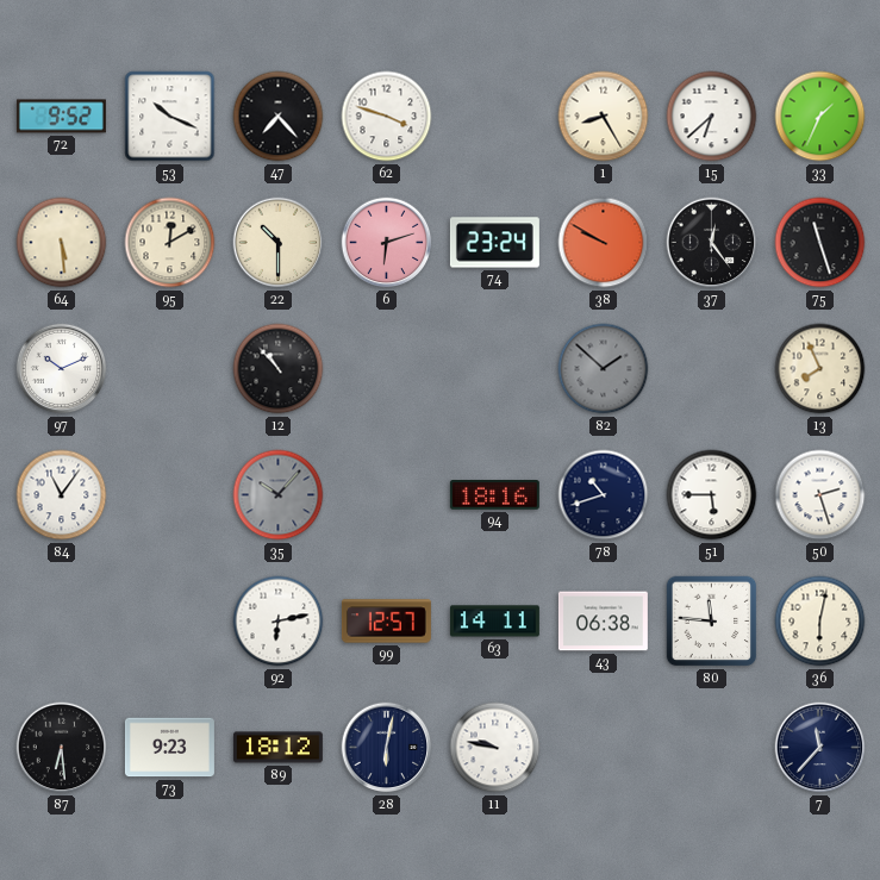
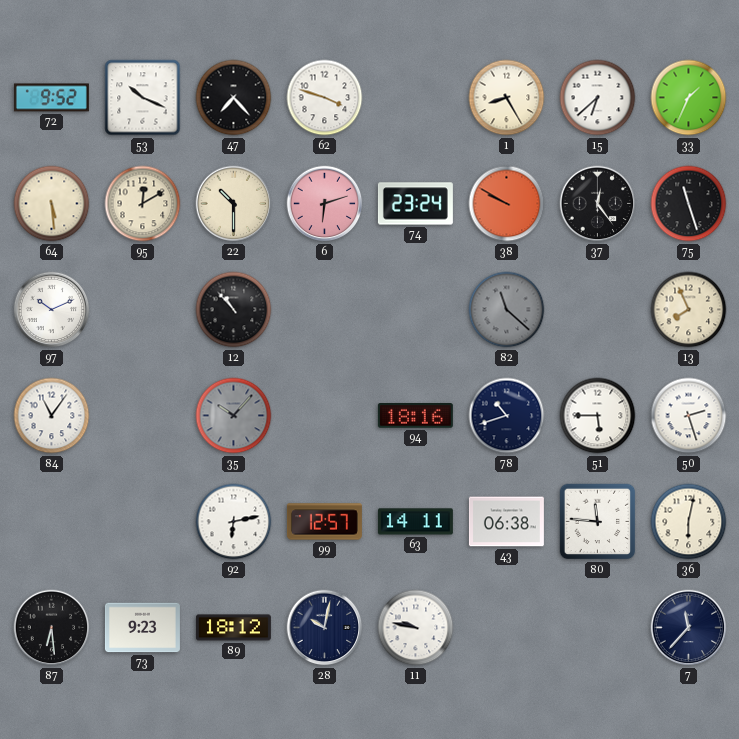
82: 1:52 -> 11:22 (507, 310)
28: 6:02 -> 10:02 (325, 628)
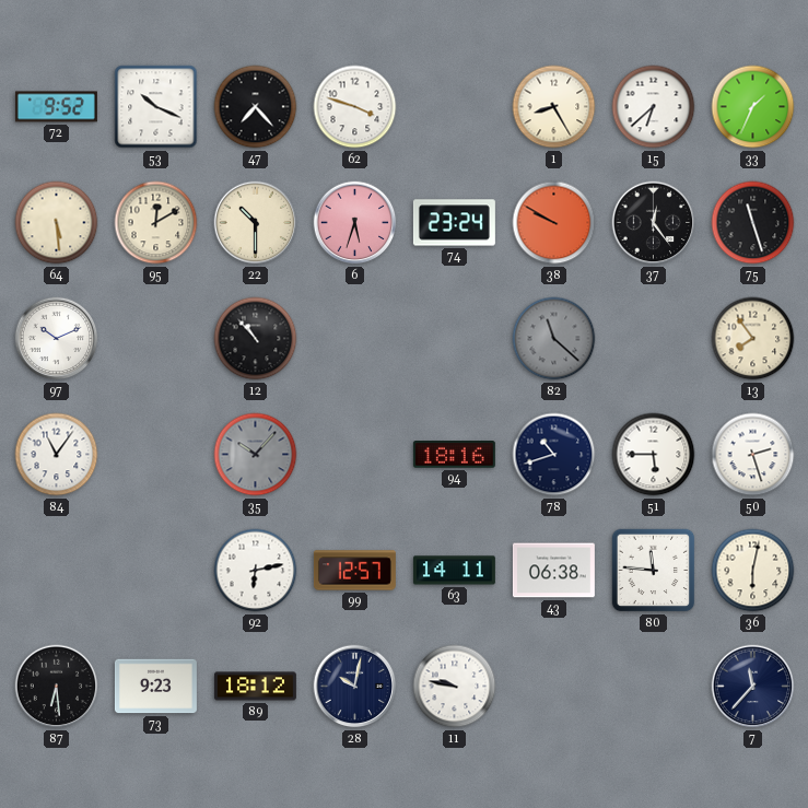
6: 6:12 -> 5:33 (355, 223)
13: 7:56 -> 7:54 (753, 339)
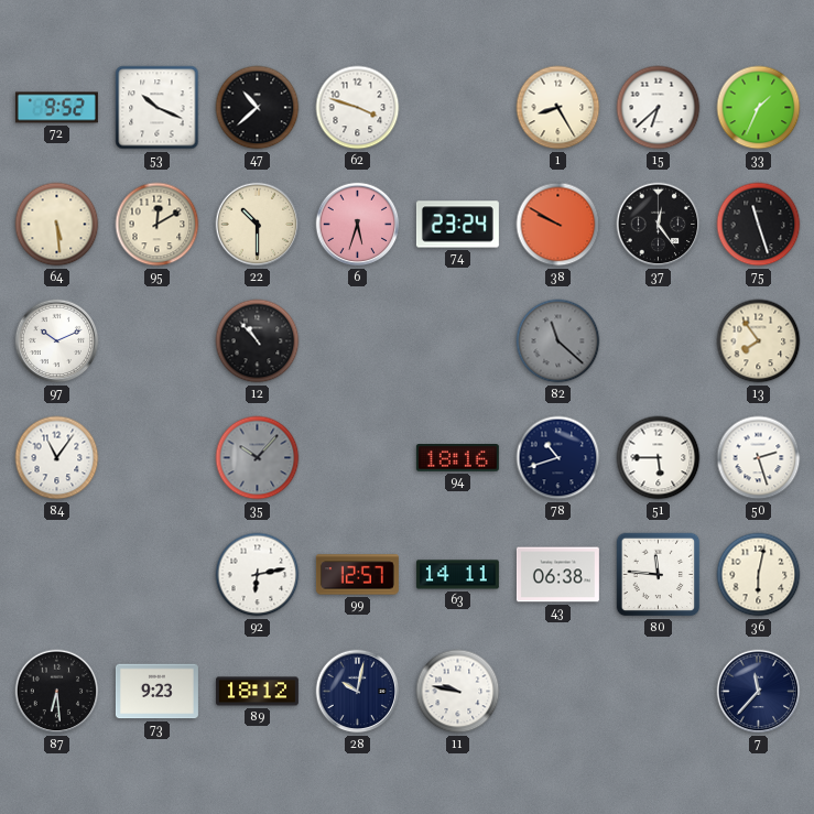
47: 7:23 -> 10:38 (258, 108)
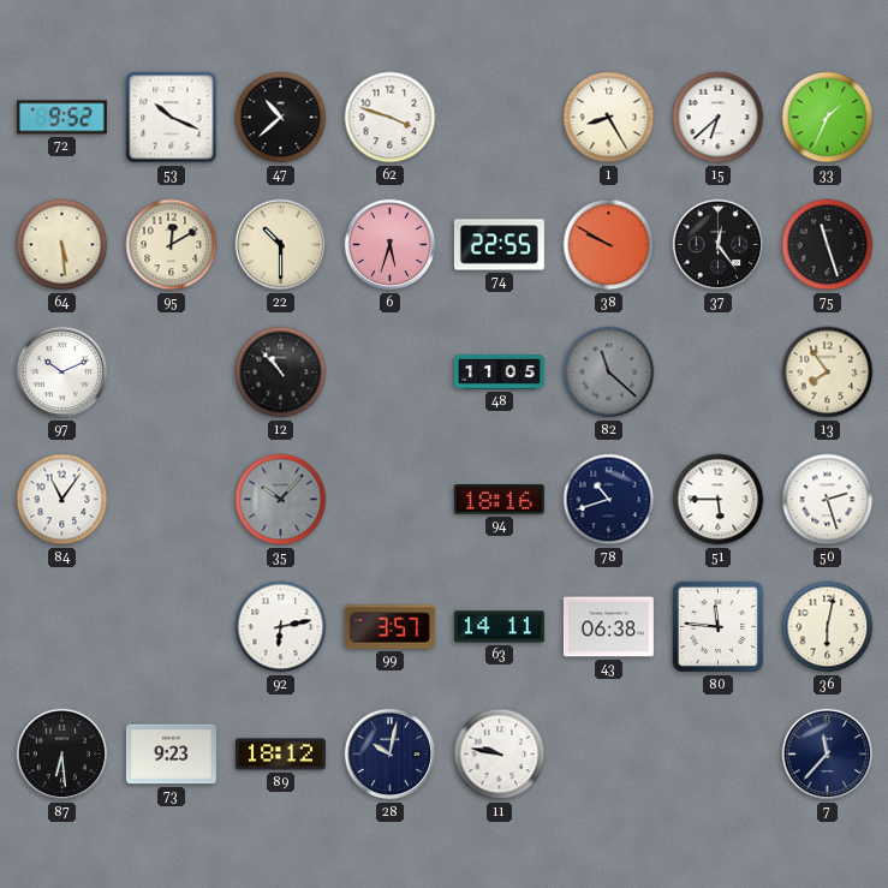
74: 23:24 -> 22:55 (499, 245)
48: none -> 11:05 (499, 373)
99: 12:57 -> 3:57 (389, 627)
